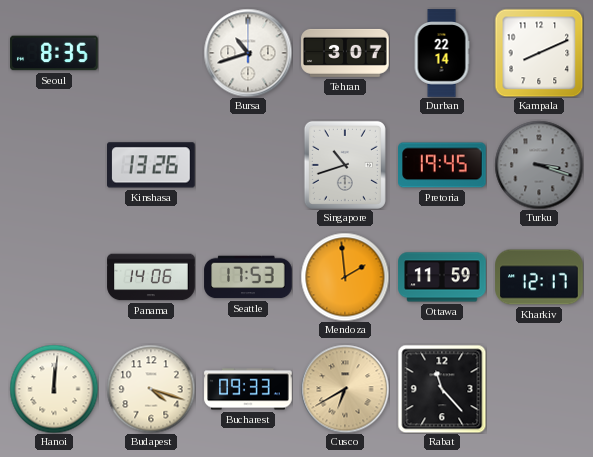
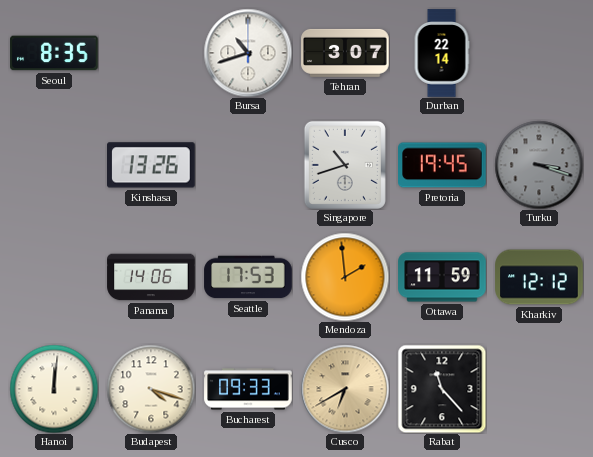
Kampala: 8:11 -> none (539, 53)
Kharkiv: 12:17 -> 12:12 (539, 277)
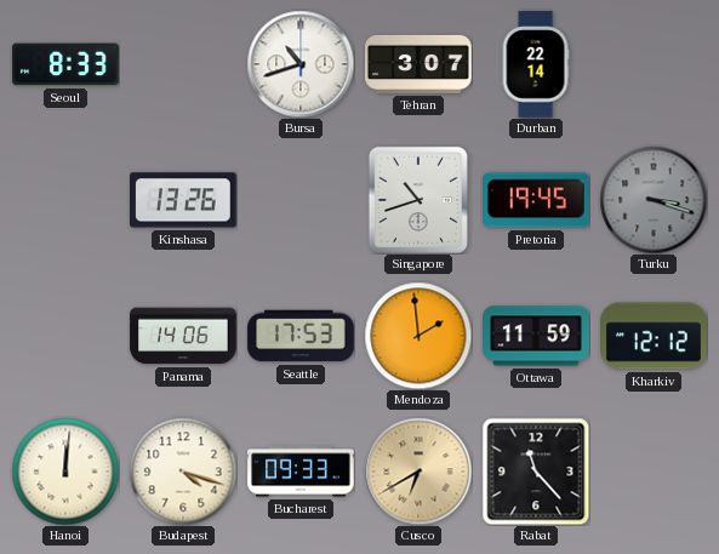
Seoul: 8:35 -> 8:33 (65, 64)
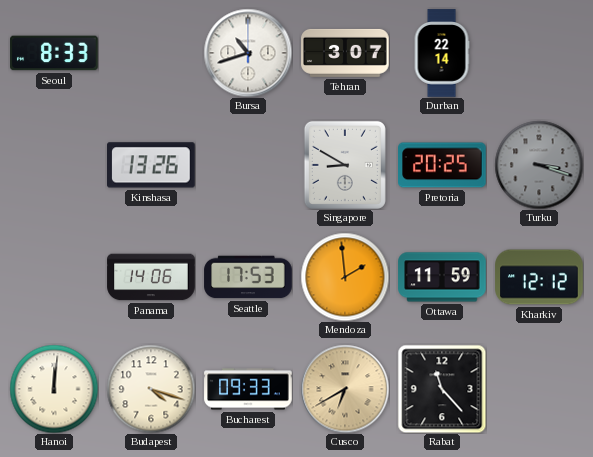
Singapore: 10:42 -> 8:50 (345, 165)
Pretoria: 19:45 -> 20:25 (442, 165)
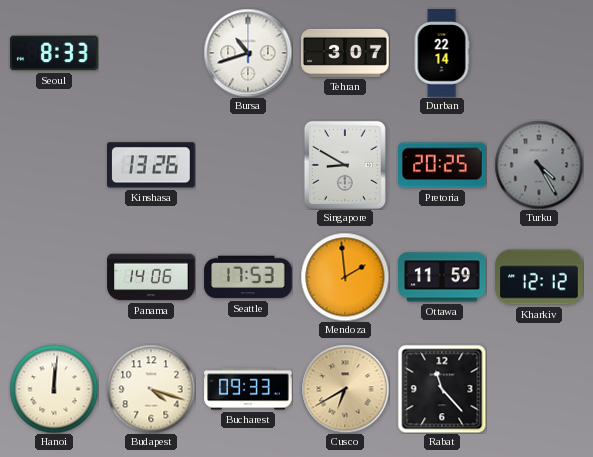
Turku: 3:18 -> 4:25 (539, 165)
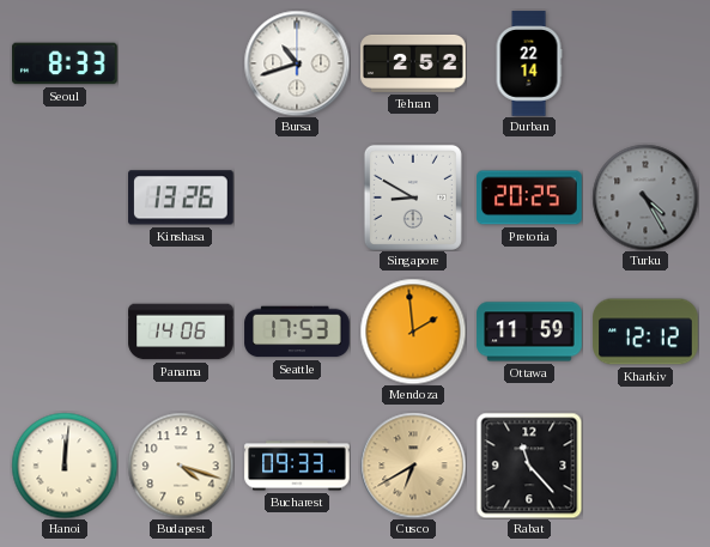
Tehran: 3:07 -> 2:52 (413, 63)
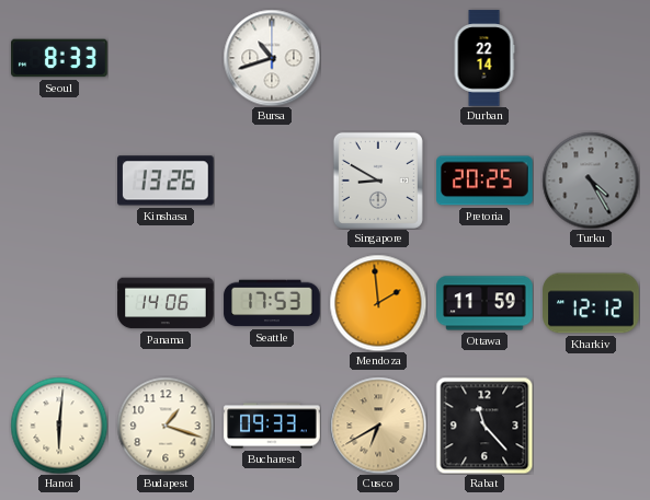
Tehran: 2:52 -> none (413, 63)
Hanoi: 12:01 -> 6:01 (59, 426)
Budapest: 4:18 -> 1:18 (166, 426)
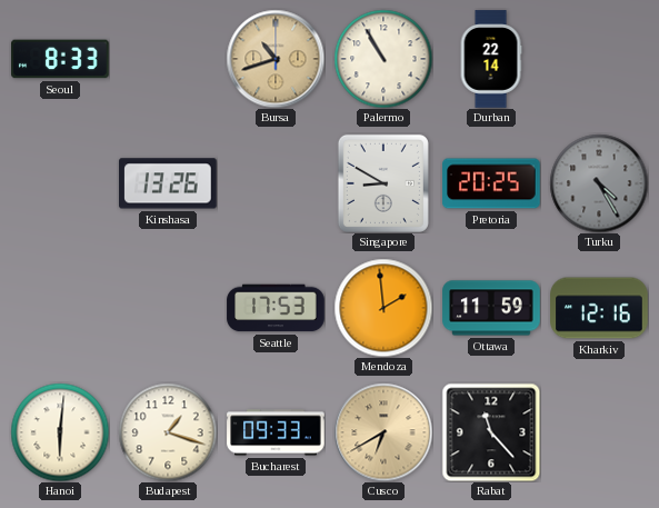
Bursa dial: white -> champagne (276, 59)
Palermo: none -> 10:55 (383, 59)
Panama: 14:06 -> none (166, 303)
Kharkiv: 12:12 -> 12:16 (599, 308)
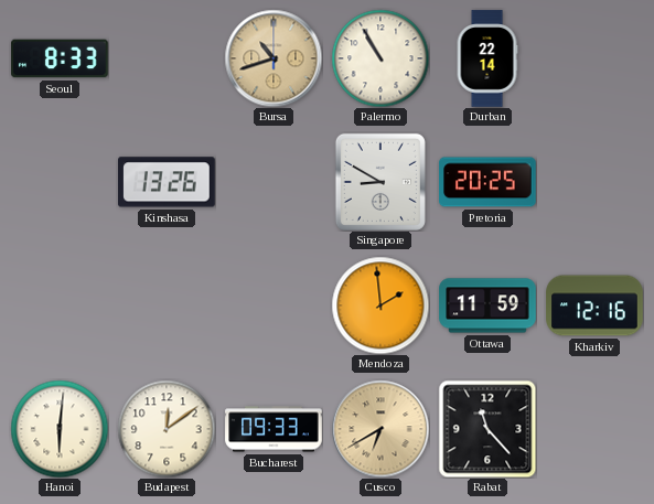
Turku: 4:25 -> none (599, 183)
Seattle: 17:53 -> none (276, 308)
Budapest: 1:18 -> 12:09 (167, 429)
